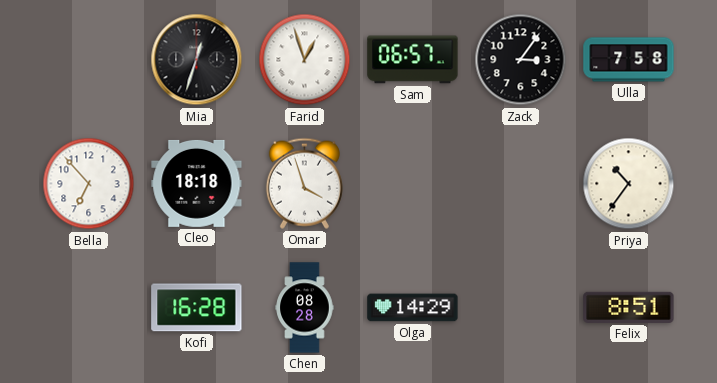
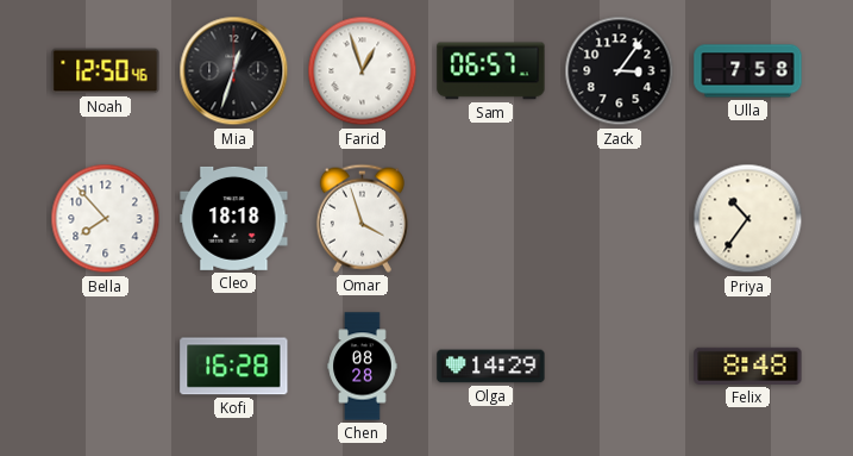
Noah: none -> 12:50 (106, 71)
Bella: 6:53 -> 7:53 (106, 219)
Felix: 8:51 -> 8:48 (748, 366)
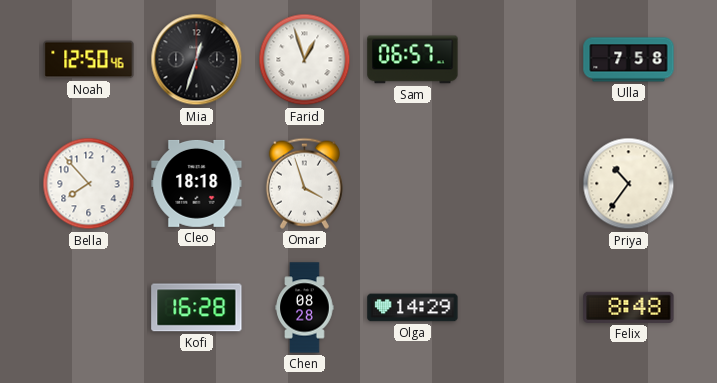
Zack: 3:06 -> none (620, 71)
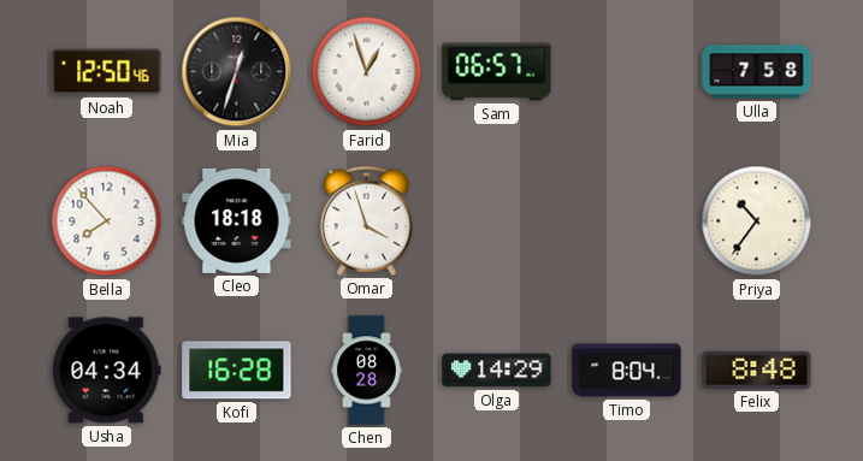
Usha: none -> 04:34 (107, 371)
Timo: none -> 8:04 (627, 371)
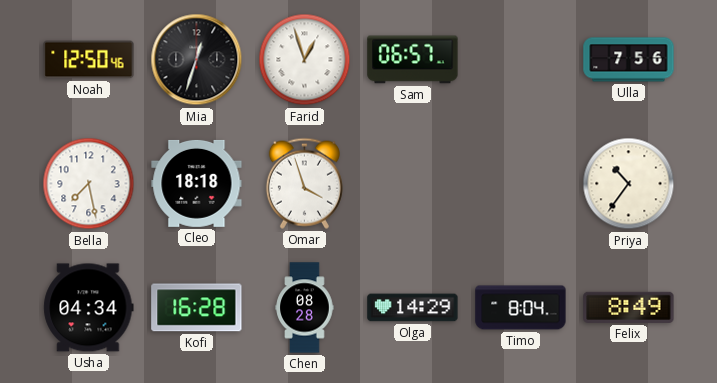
Ulla: 7:58 -> 7:56 (629, 60)
Bella: 7:53 -> 7:28 (89, 184)
Felix: 8:48 -> 8:49 (629, 307)
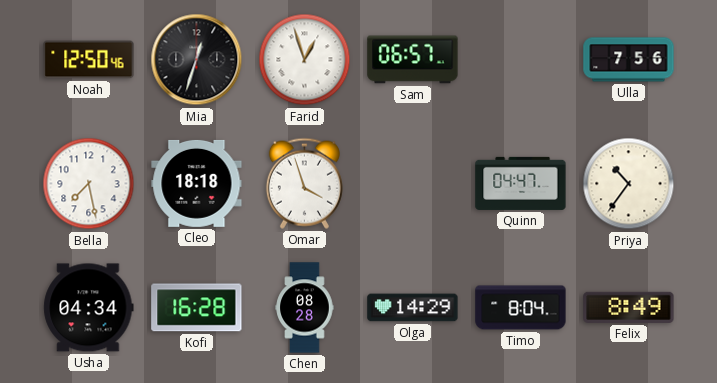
Quinn: none -> 04:47 (521, 183)
